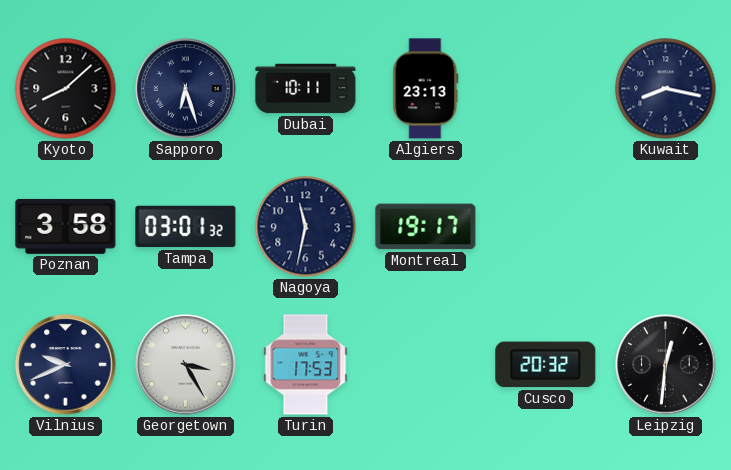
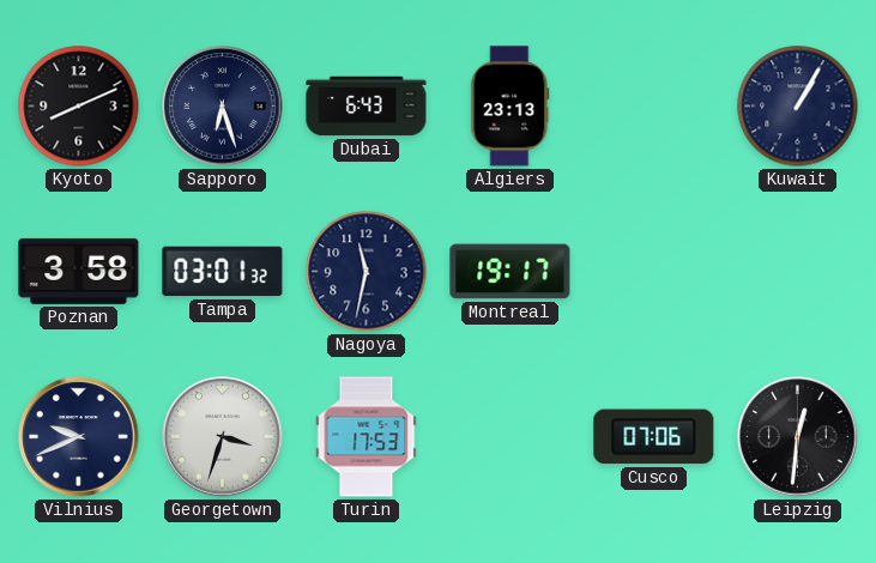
Kyoto: 8:08 -> 8:11 (79, 107)
Dubai: 10:11 -> 6:43 (367, 107)
Kuwait: 8:17 -> 1:05 (798, 107)
Georgetown: 3:25 -> 3:33 (223, 437)
Cusco: 20:32 -> 07:06 (654, 437)
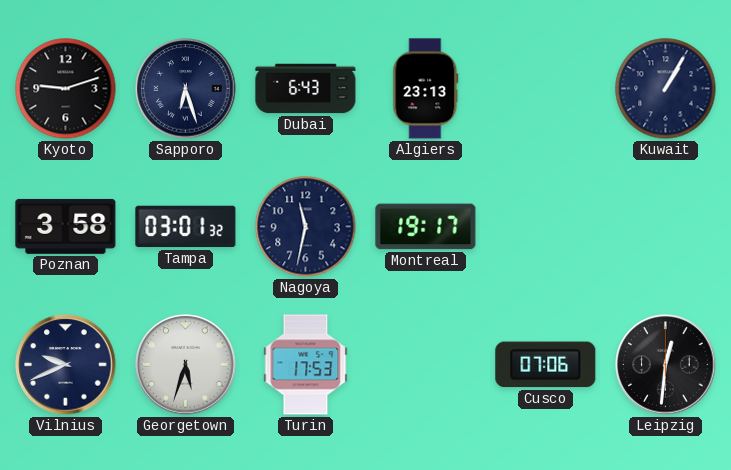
Kyoto: 8:11 -> 9:12 (66, 89)
Georgetown: 3:33 -> 5:33 (186, 365)
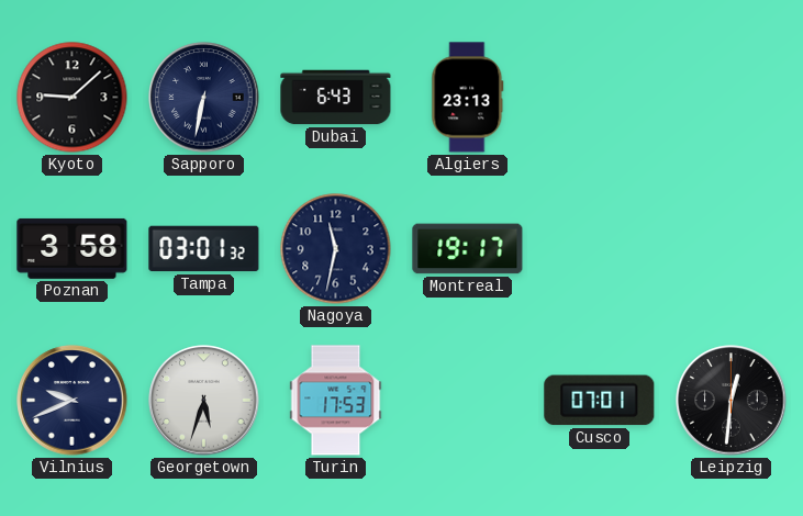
Kyoto: 9:12 -> 9:08 (73, 98)
Sapporo: 6:27 -> 6:32 (204, 98)
Kuwait: 1:05 -> none (666, 89)
Cusco: 07:06 -> 07:01 (600, 401)
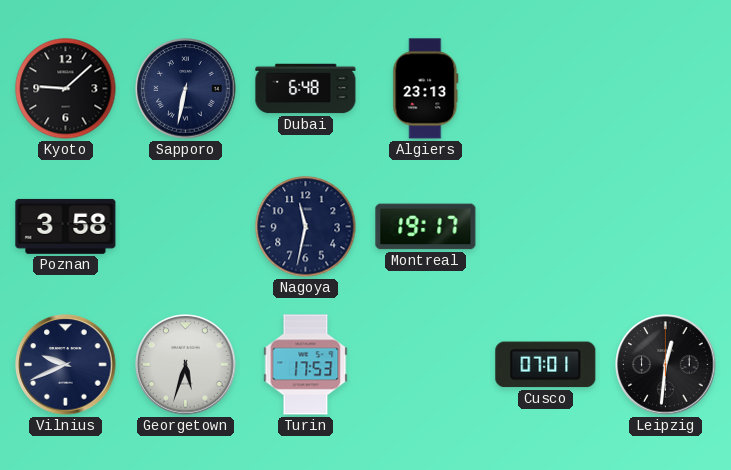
Dubai: 6:43 -> 6:48 (306, 89)
Tampa: 03:01 -> none (204, 249)
